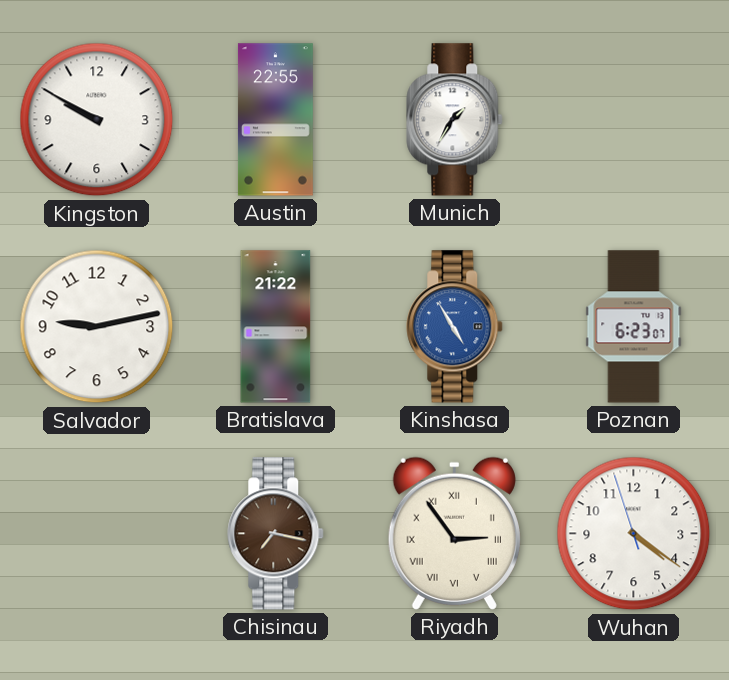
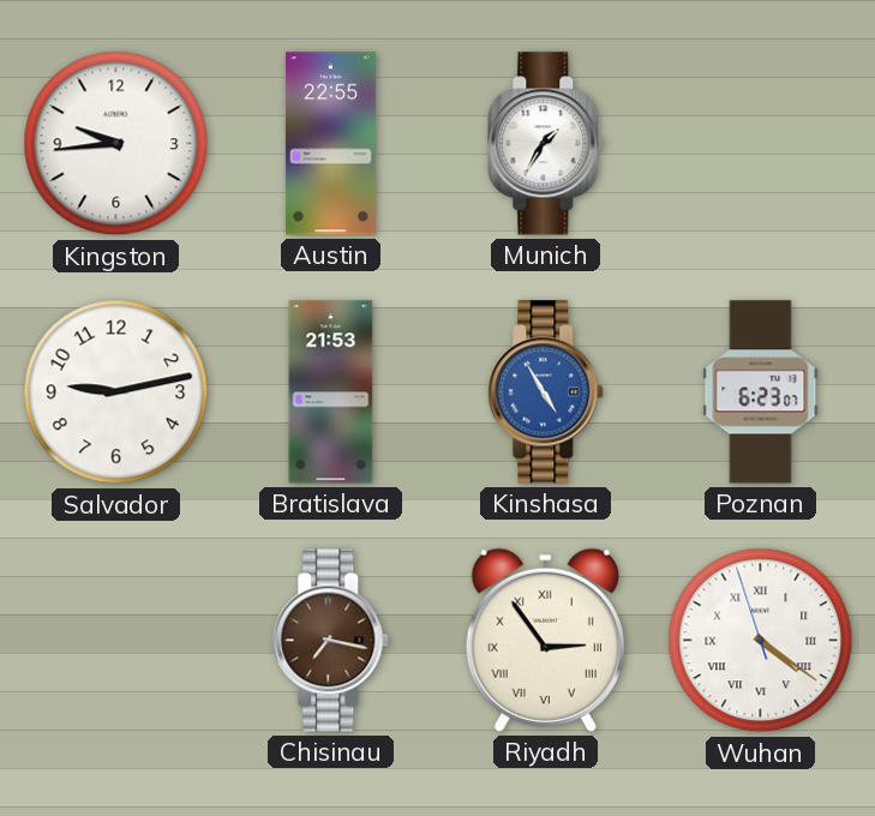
Kingston: 9:50 -> 9:44 (116, 144)
Bratislava: 21:22 -> 21:53 (331, 392)
Wuhan numerals: Arabic -> Roman (761, 641)
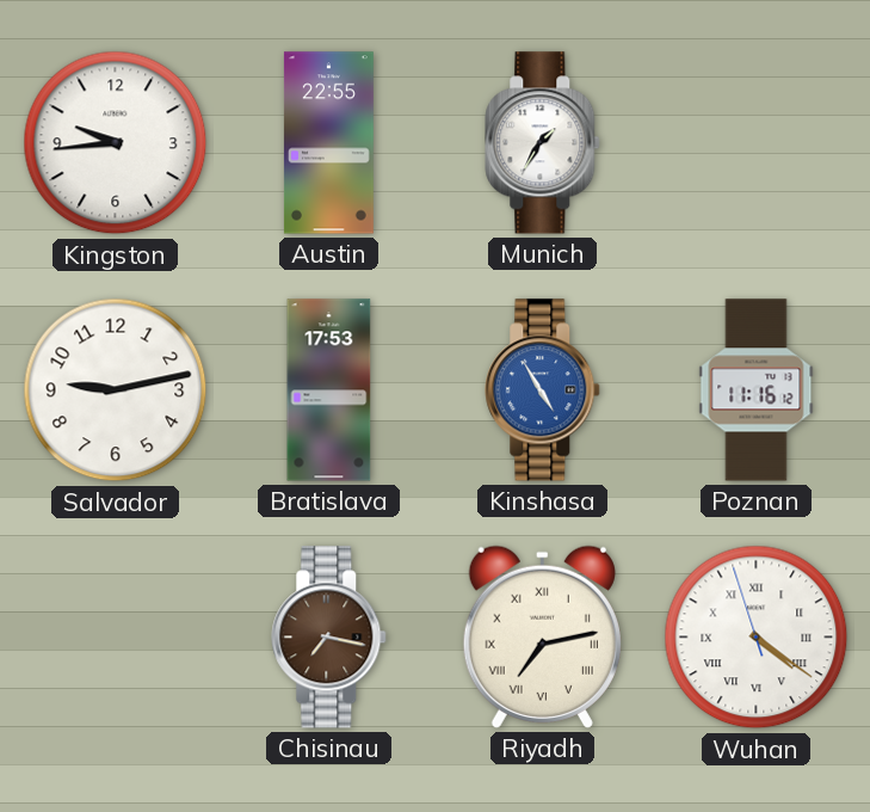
Bratislava: 21:53 -> 17:53 (329, 390)
Poznan: 6:23 -> 11:16 (757, 390)
Riyadh: 2:54 -> 7:13 (542, 636)
